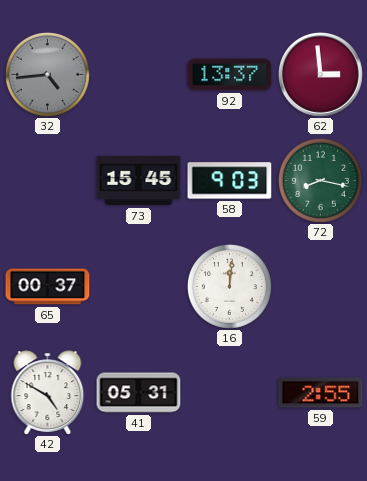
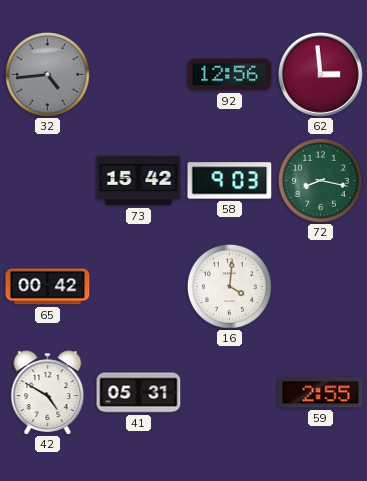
92: 13:37 -> 12:56 (230, 75)
73: 15:45 -> 15:42 (139, 181)
65: 00:37 -> 00:42 (48, 287)
16: 12:01 -> 4:01 (229, 286)
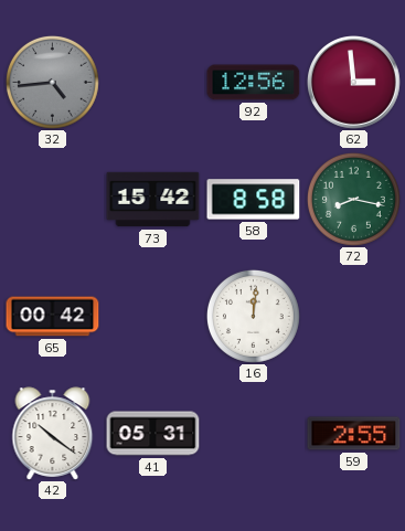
58: 9:03 -> 8:58 (254, 200)
16: 4:01 -> 12:01 (253, 316)
42: 4:50 -> 10:21 (53, 434)
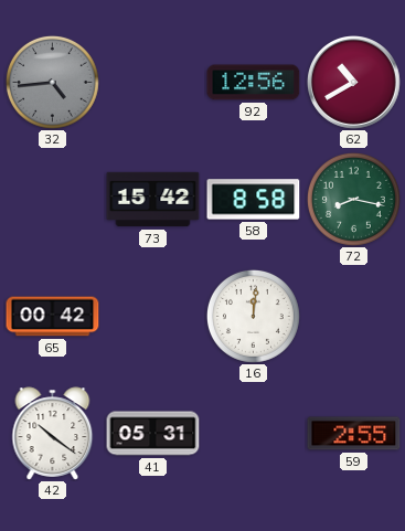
62: 2:59 -> 10:40 (354, 83)
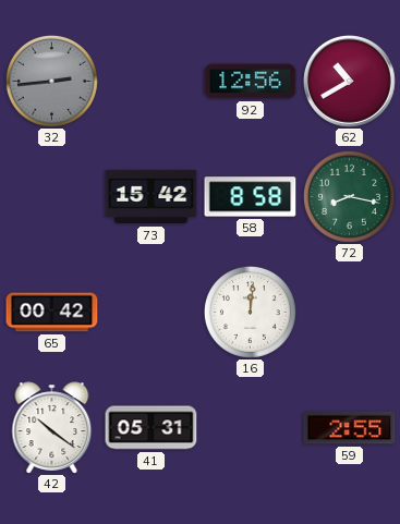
32: 4:44 -> 2:44 (51, 81)
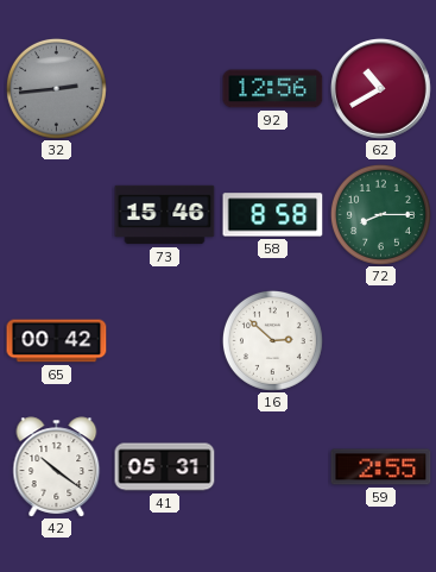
73: 15:42 -> 15:46 (165, 215)
72: 8:17 -> 8:15 (380, 214)
16: 12:01 -> 2:52 (272, 340)
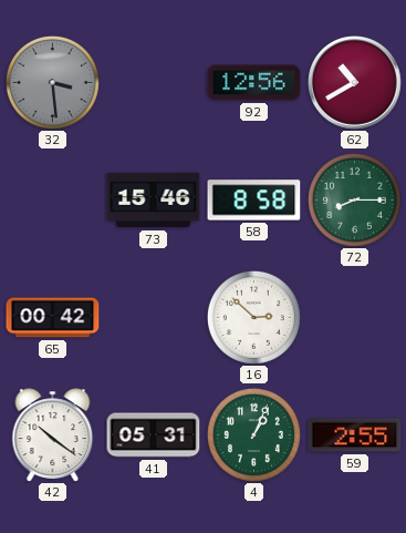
32: 2:44 -> 3:29 (52, 82)
4: none -> 1:04 (253, 434)
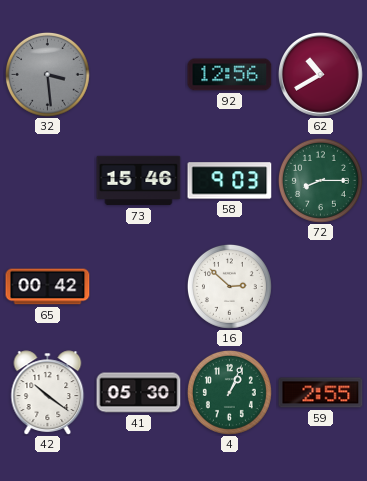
58: 8:58 -> 9:03 (230, 181)
41: 05:31 -> 05:30 (139, 393)
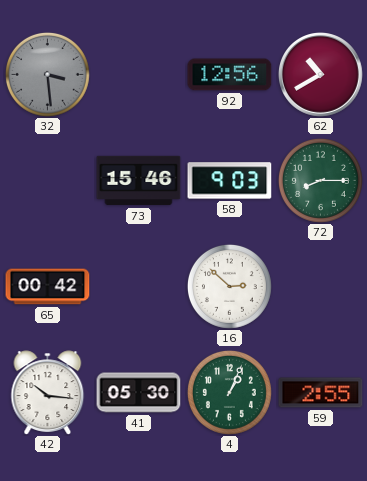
42: 10:21 -> 10:16 (48, 393)
